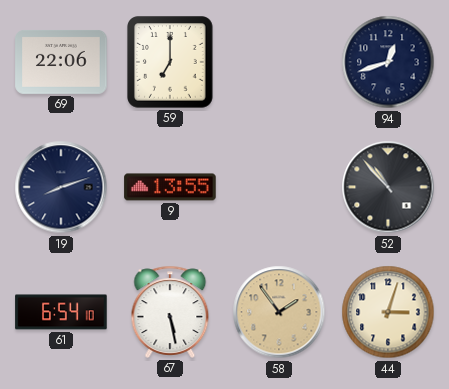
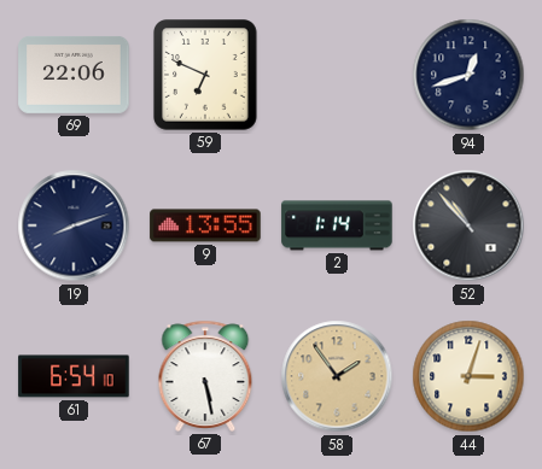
59: 7:00 -> 6:49 (206, 75)
2: none -> 1:14 (337, 225)
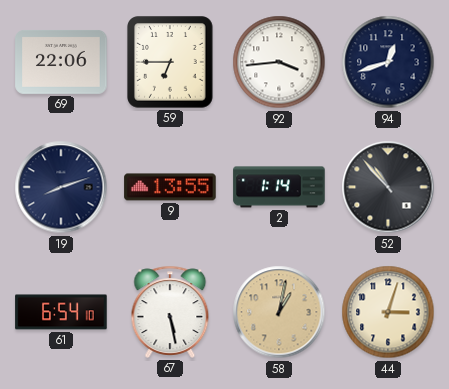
59: 6:49 -> 6:45 (171, 62)
92: none -> 3:44 (279, 62)
58: 1:54 -> 1:02 (279, 312)
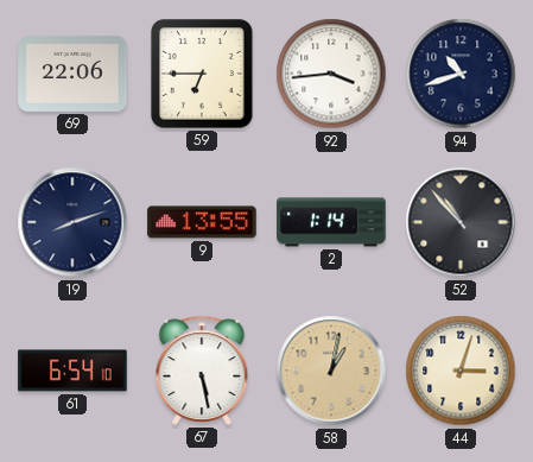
94: 12:42 -> 10:42 (461, 74)
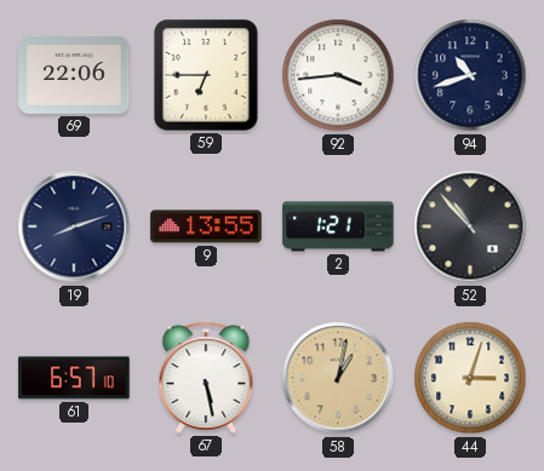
2: 1:14 -> 1:21 (338, 226)
61: 6:54 -> 6:57 (74, 378)
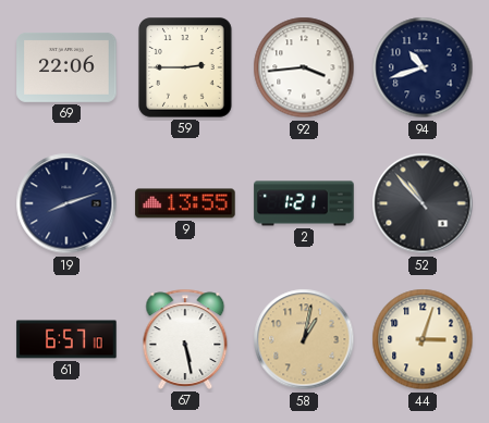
59: 6:45 -> 2:45 (186, 67)
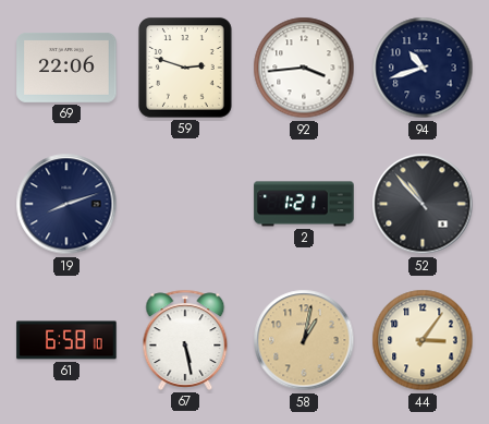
59: 2:45 -> 2:48 (186, 68)
9: 13:55 -> none (185, 203)
61: 6:57 -> 6:58 (66, 340)
44: 3:03 -> 3:06 (423, 340)
